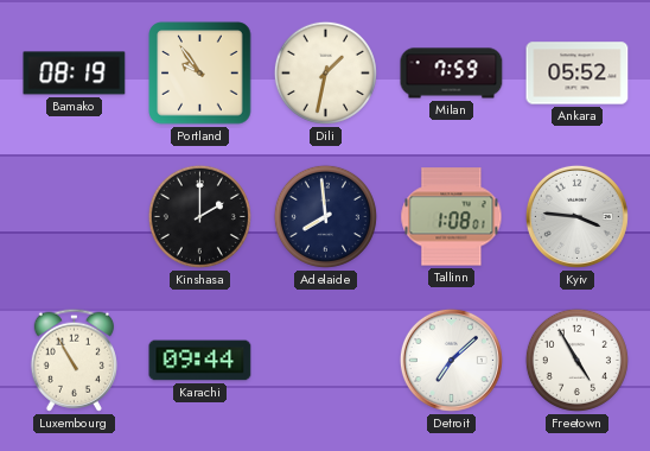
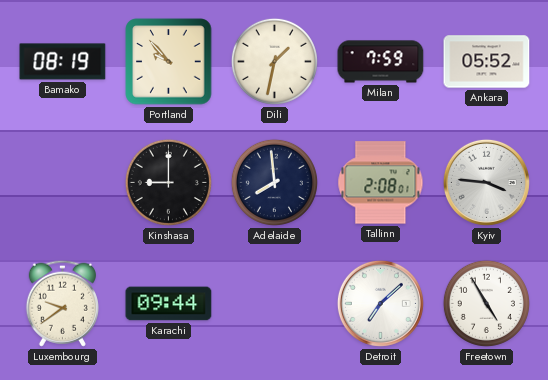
Portland: 9:54 -> 9:53 (169, 62)
Kinshasa: 2:00 -> 9:00 (168, 182)
Tallinn: 1:08 -> 2:08 (381, 183)
Luxembourg: 10:55 -> 9:39 (62, 303)
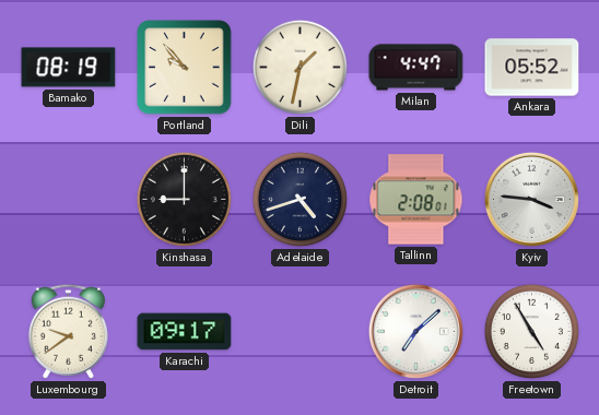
Milan: 7:59 -> 4:47 (416, 68)
Adelaide: 7:59 -> 4:42 (299, 199)
Karachi: 09:44 -> 09:17 (185, 332)
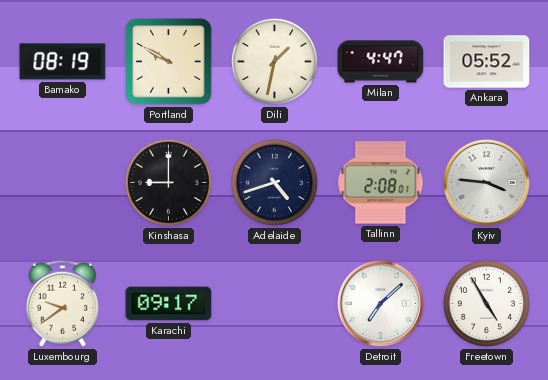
Portland: 9:53 -> 9:50 (169, 62)
